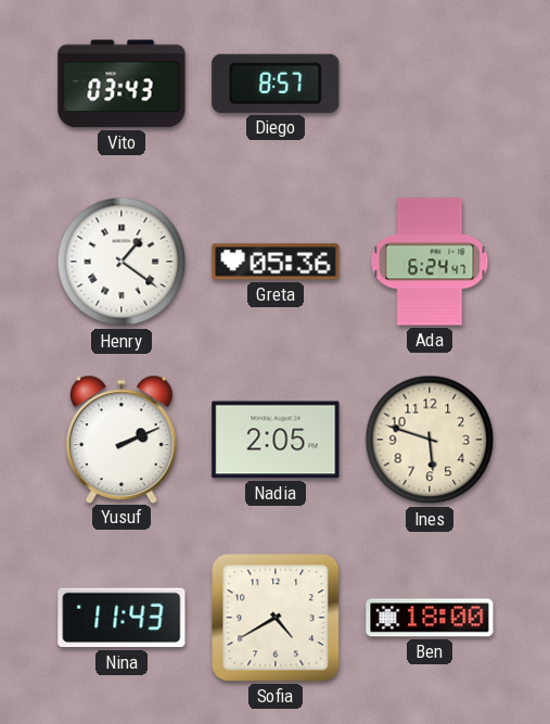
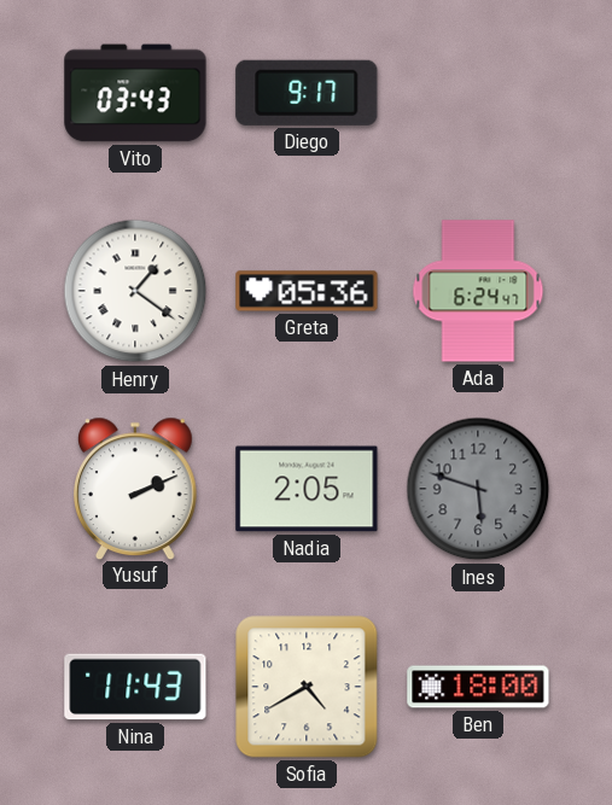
Diego: 8:57 -> 9:17 (307, 93)
Ines dial: cream -> grey (478, 489)
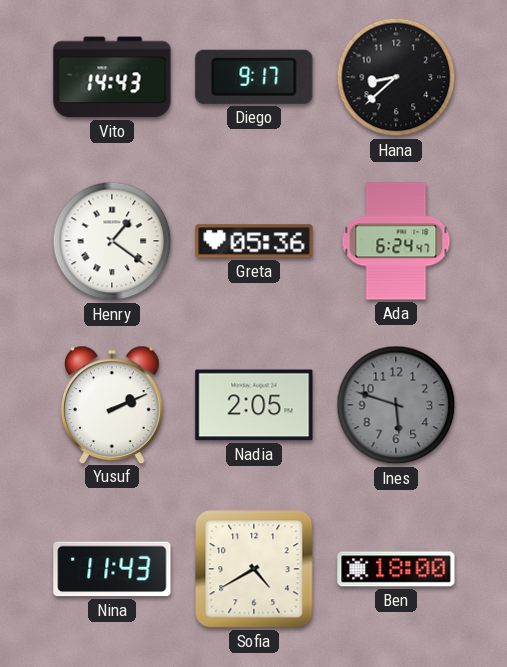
Vito: 03:43 -> 14:43 (112, 77)
Hana: none -> 8:38 (396, 77)
